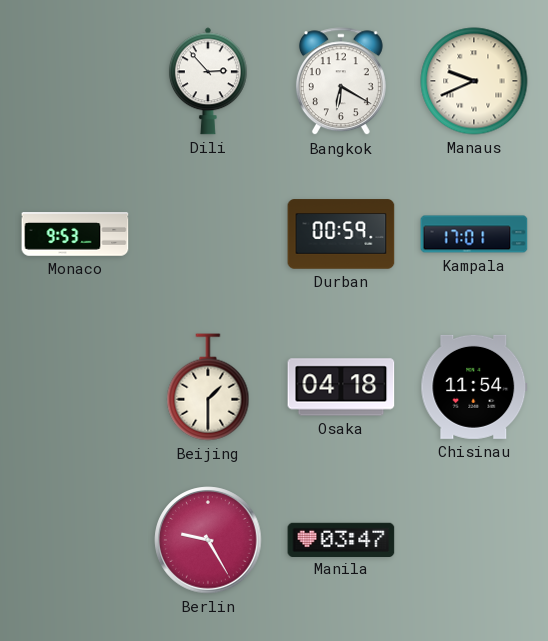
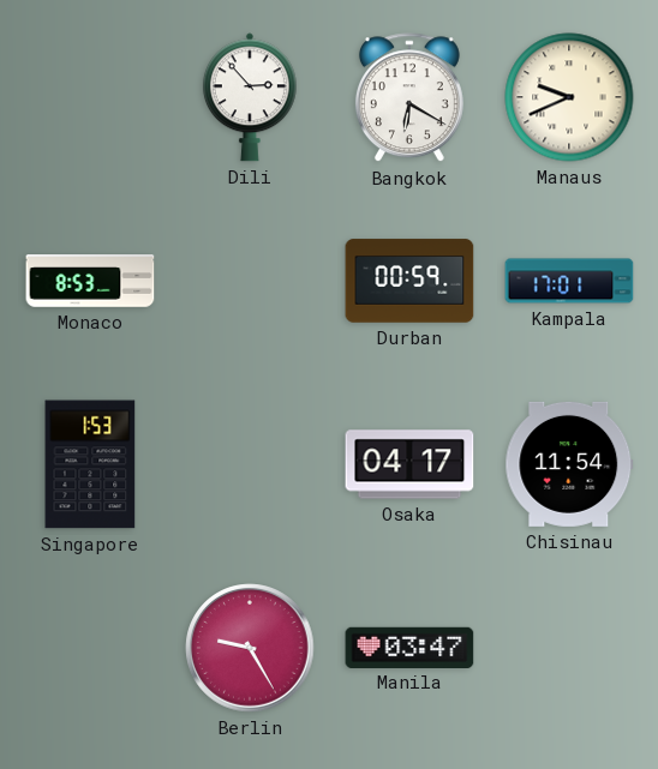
Monaco: 9:53 -> 8:53 (90, 281)
Singapore: none -> 1:53 (90, 464)
Beijing: 1:30 -> none (208, 387)
Osaka: 04:18 -> 04:17 (409, 464)
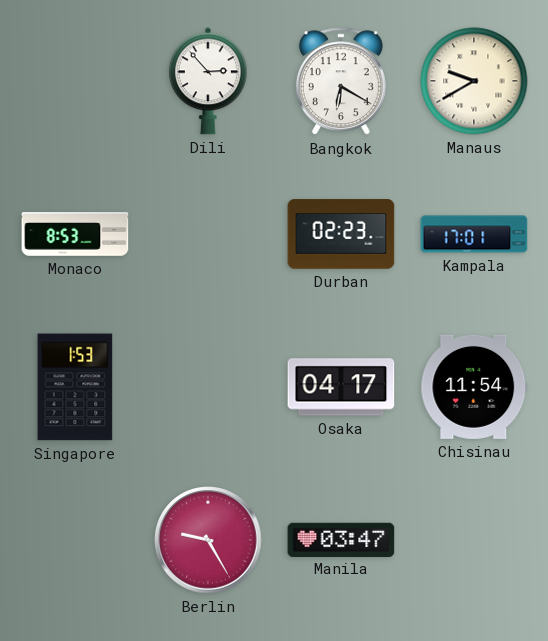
Manaus: 9:41 -> 9:40 (474, 81)
Durban: 00:59 -> 02:23 (341, 234)
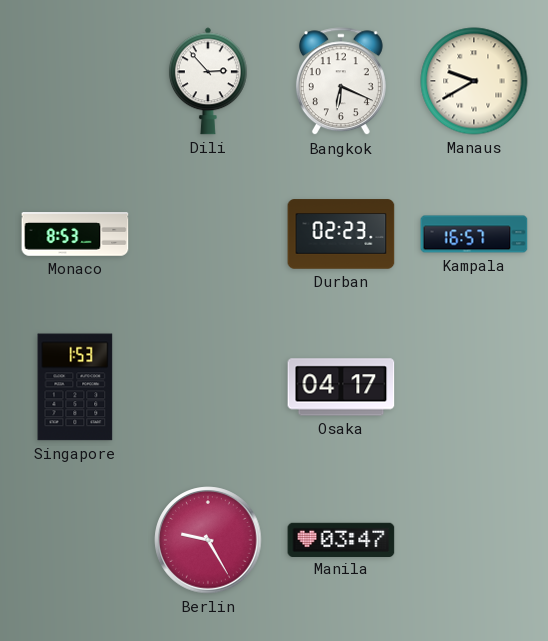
Bangkok: 6:20 -> 6:19 (341, 82)
Kampala: 17:01 -> 16:57 (474, 234)
Chisinau: 11:54 -> none (474, 387)
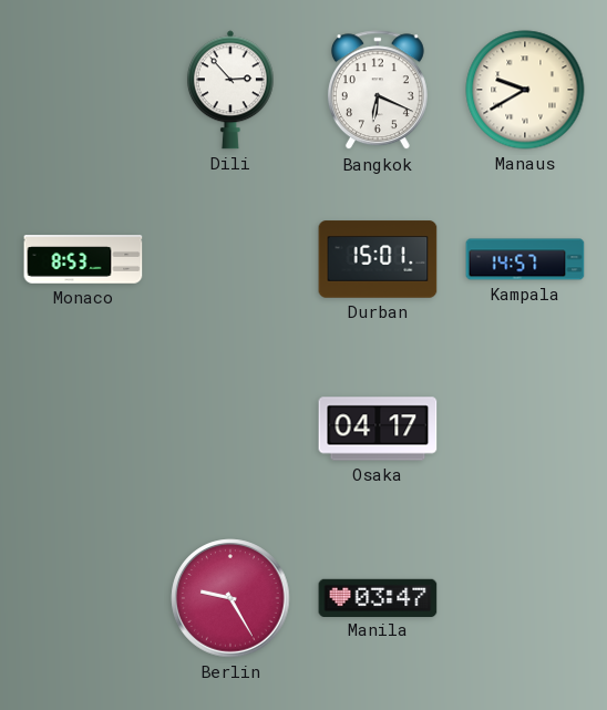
Durban: 02:23 -> 15:01 (378, 259)
Kampala: 16:57 -> 14:57 (525, 259)
Singapore: 1:53 -> none (75, 387)
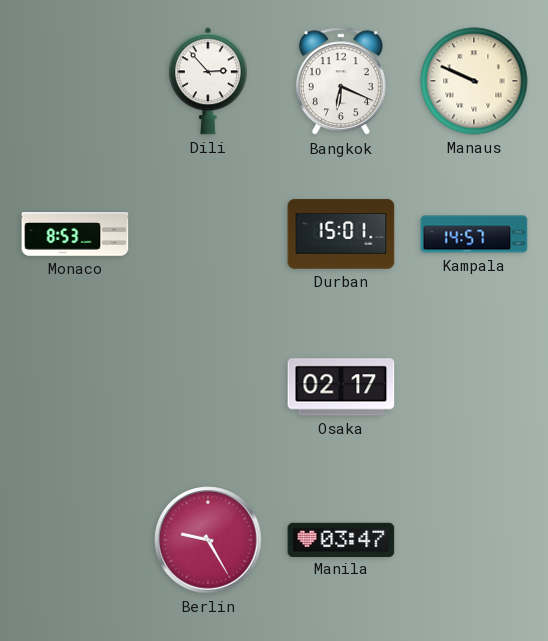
Manaus: 9:40 -> 9:49 (474, 81)
Osaka: 04:17 -> 02:17 (341, 387)
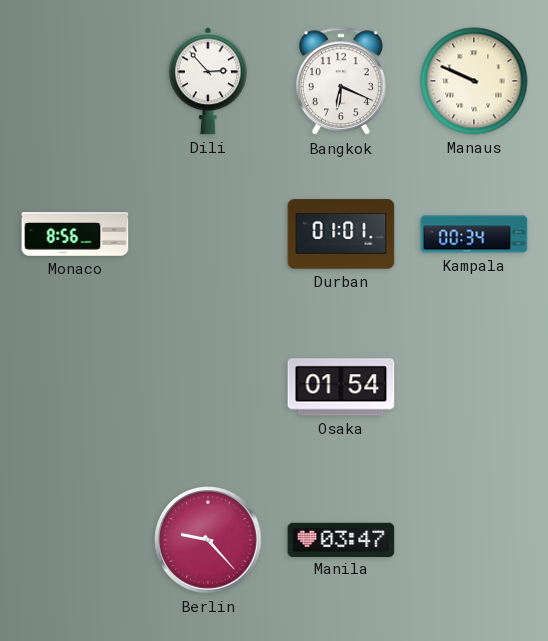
Monaco: 8:53 -> 8:56 (75, 234)
Durban: 15:01 -> 01:01 (341, 234)
Kampala: 14:57 -> 00:34 (474, 234)
Osaka: 02:17 -> 01:54 (341, 387)
Berlin: 9:25 -> 9:23 (208, 540)
